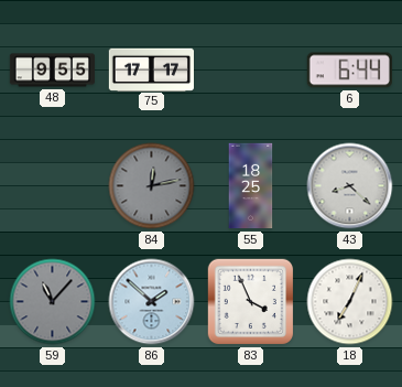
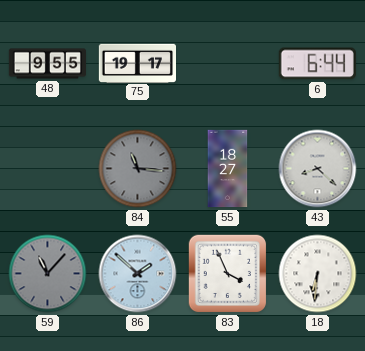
75: 17:17 -> 19:17 (137, 63)
84: 12:13 -> 11:16 (138, 169)
55: 18:25 -> 18:27 (228, 169)
18: 7:04 -> 6:31 (318, 274)
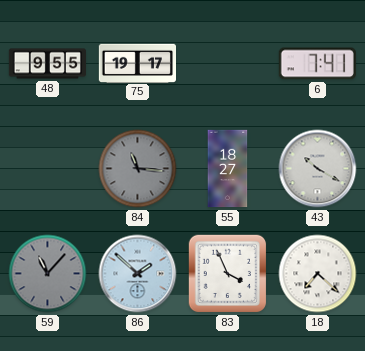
6: 6:44 -> 7:41 (317, 64)
43: 8:22 -> 10:20 (318, 169)
18: 6:31 -> 7:22 (318, 274)
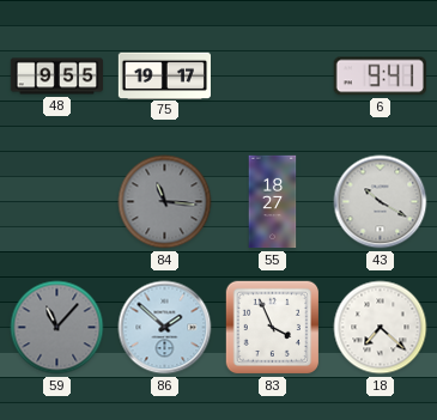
6: 7:41 -> 9:41 (380, 77)
